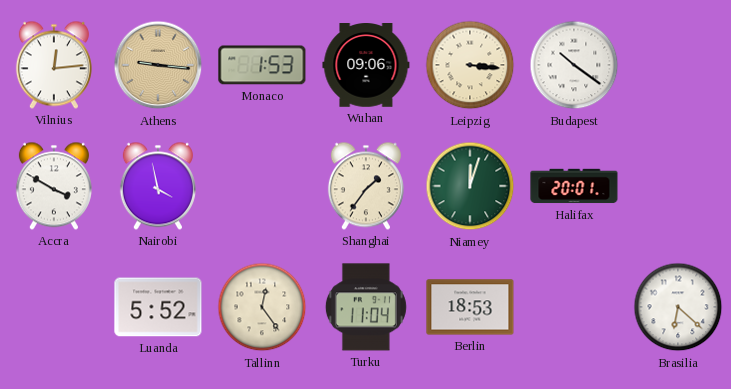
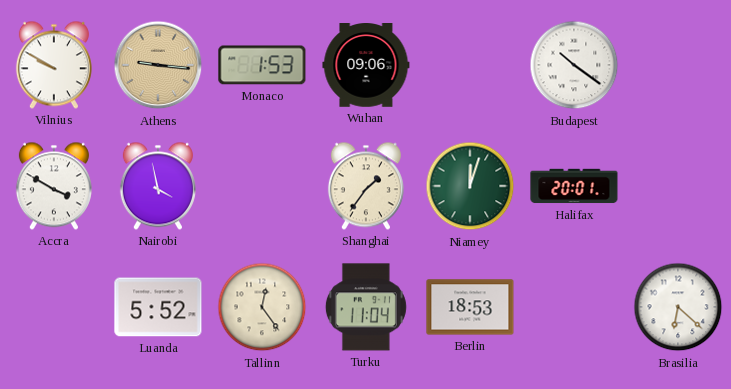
Vilnius: 12:14 -> 9:50 (54, 65)
Leipzig: 3:16 -> none (470, 65)
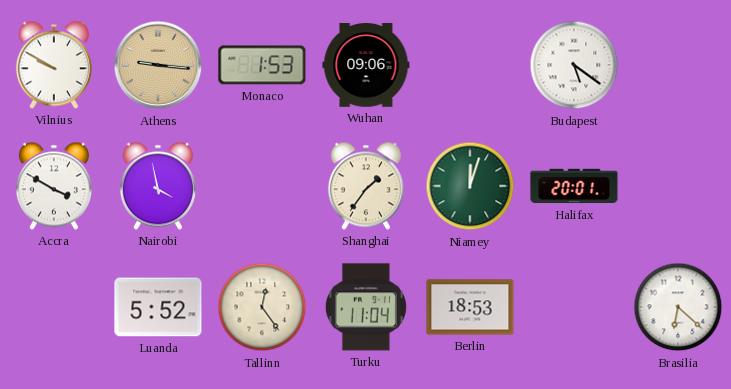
Budapest: 10:21 -> 5:21 (574, 65)
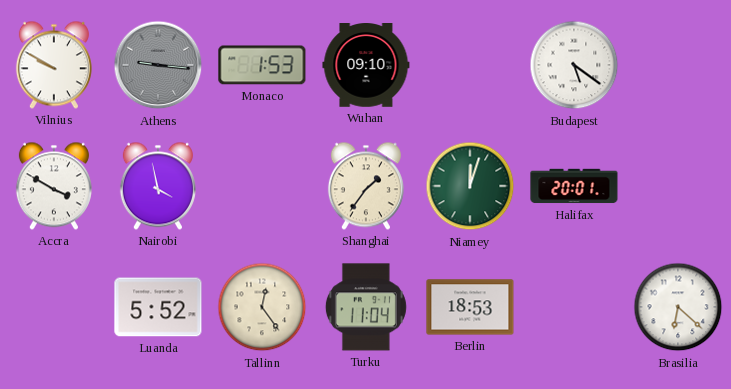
Athens dial: champagne -> grey (158, 65)
Wuhan: 09:06 -> 09:10 (366, 65)
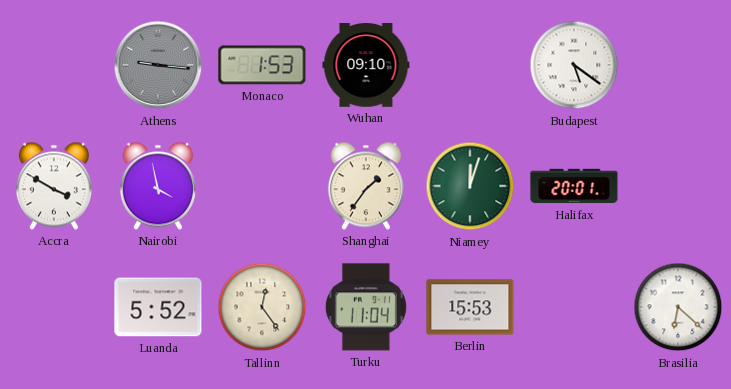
Vilnius: 9:50 -> none (54, 65)
Berlin: 18:53 -> 15:53 (470, 307)
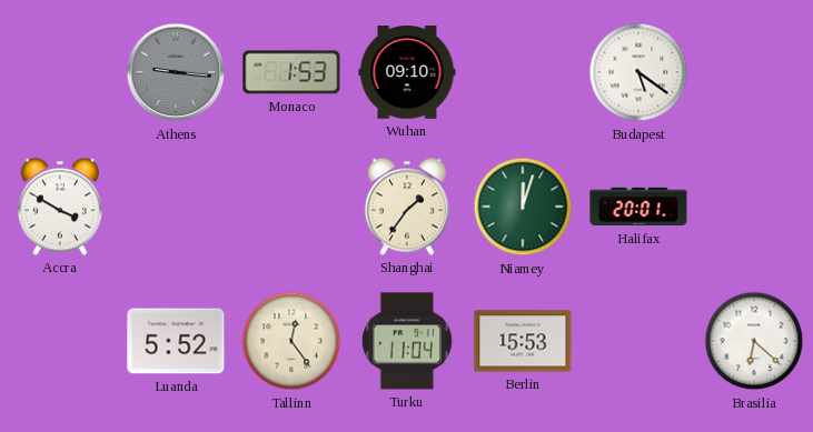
Nairobi: 3:58 -> none (158, 186)
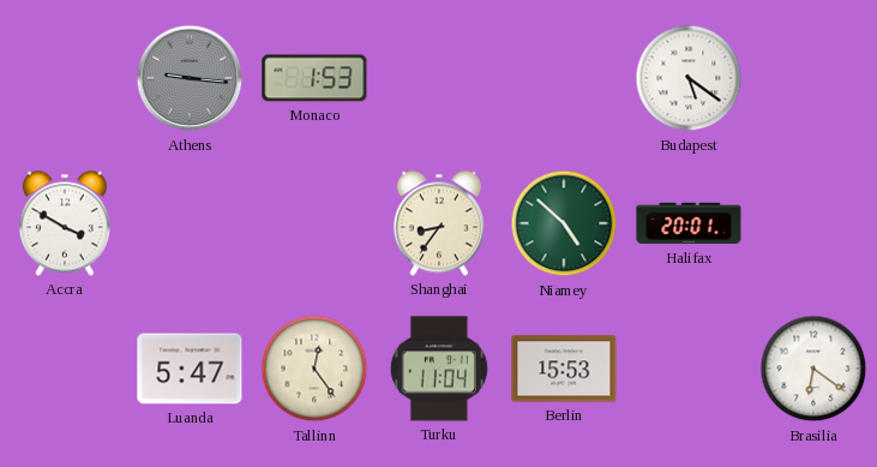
Wuhan: 09:10 -> none (407, 72)
Shanghai: 1:36 -> 8:36 (439, 223)
Niamey: 12:03 -> 4:52 (564, 223)
Luanda: 5:52 -> 5:47 (190, 369)
Brasilia: 6:22 -> 6:21 (813, 369)
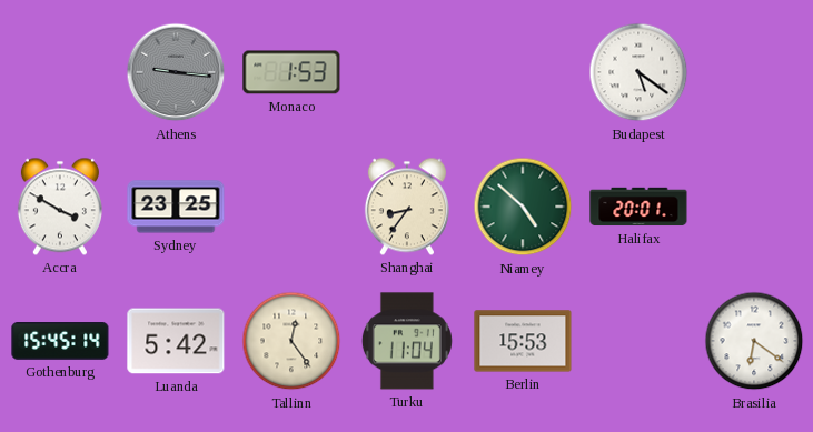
Sydney: none -> 23:25 (176, 207)
Gothenburg: none -> 15:45 (60, 342)
Luanda: 5:47 -> 5:42 (176, 341)
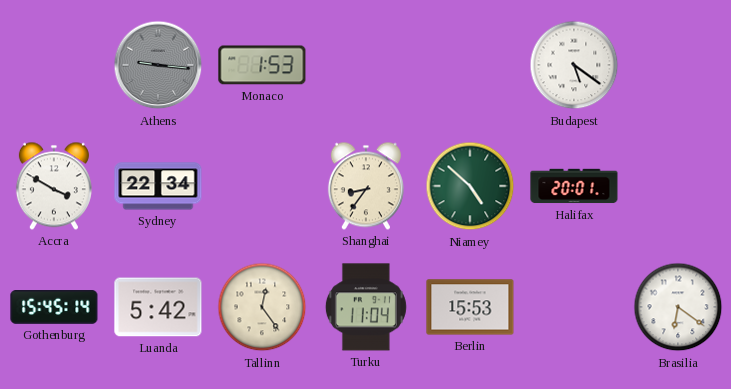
Sydney: 23:25 -> 22:34 (158, 186)
